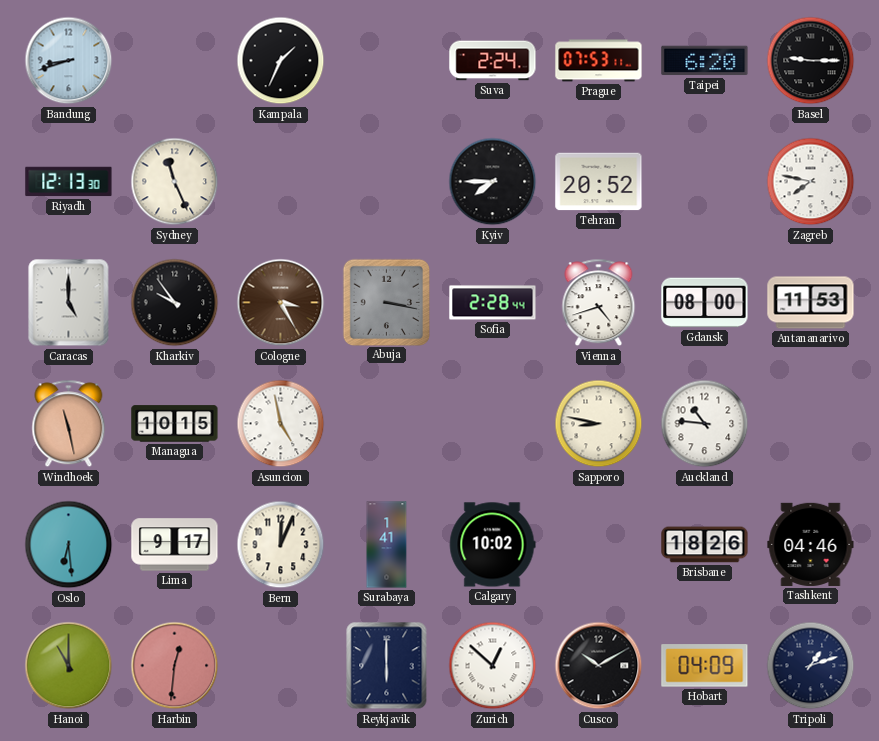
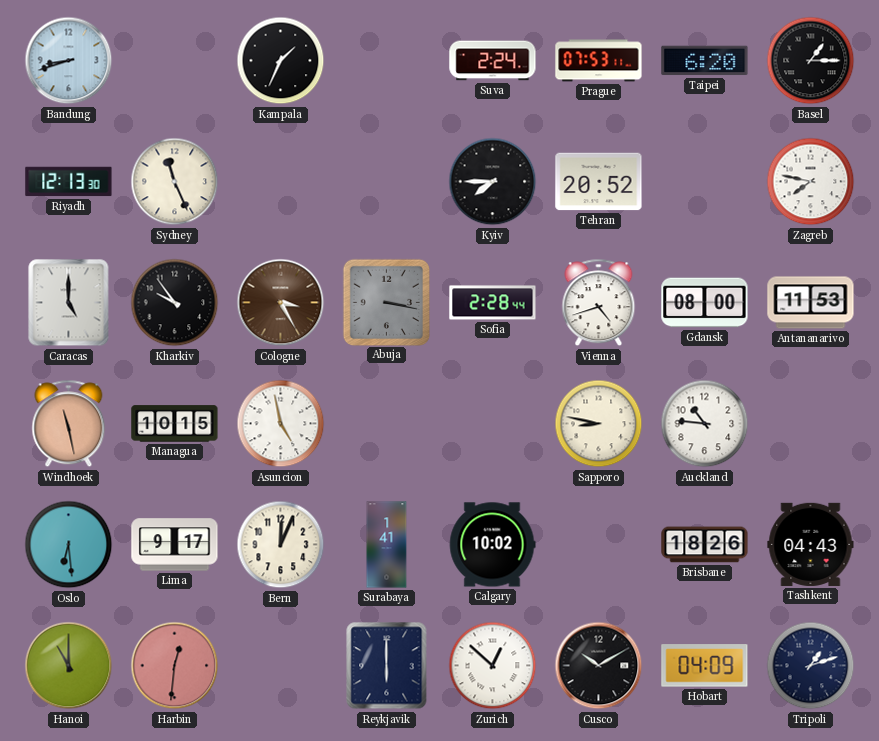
Basel: 9:15 -> 1:15 (811, 61)
Tashkent: 04:46 -> 04:43 (811, 544)
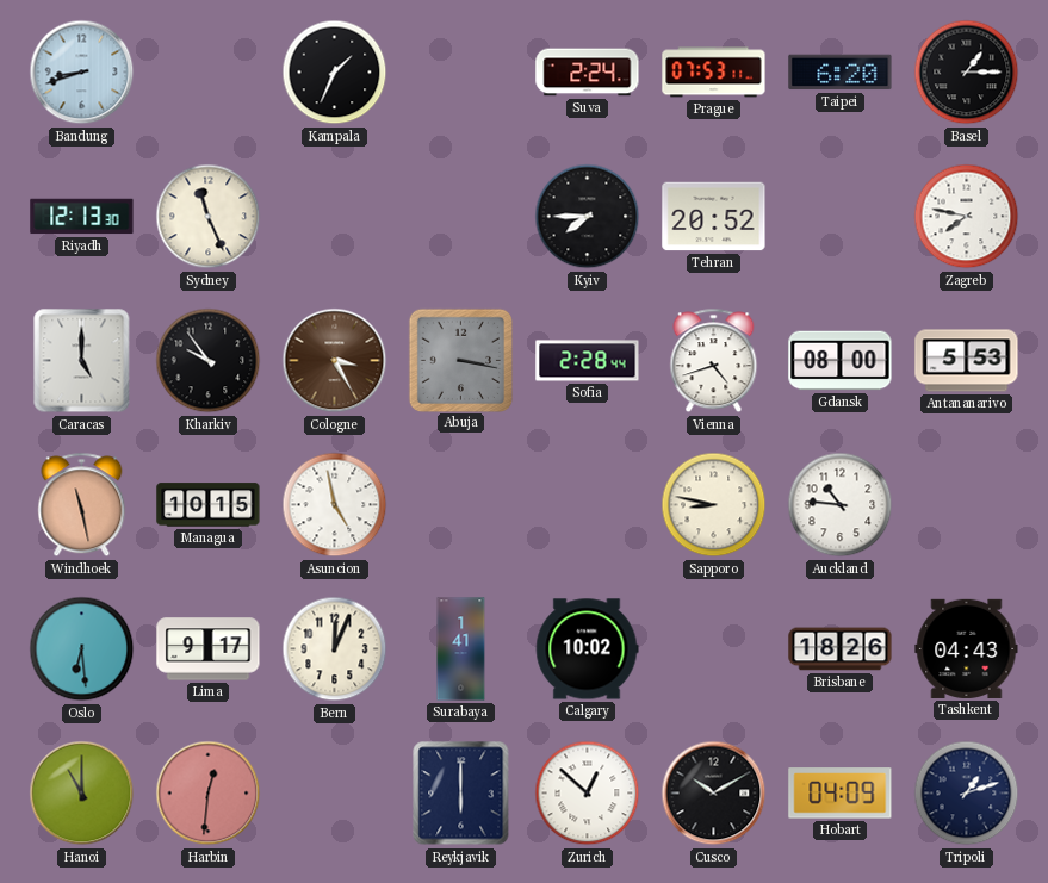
Antananarivo: 11:53 -> 5:53 (967, 361)
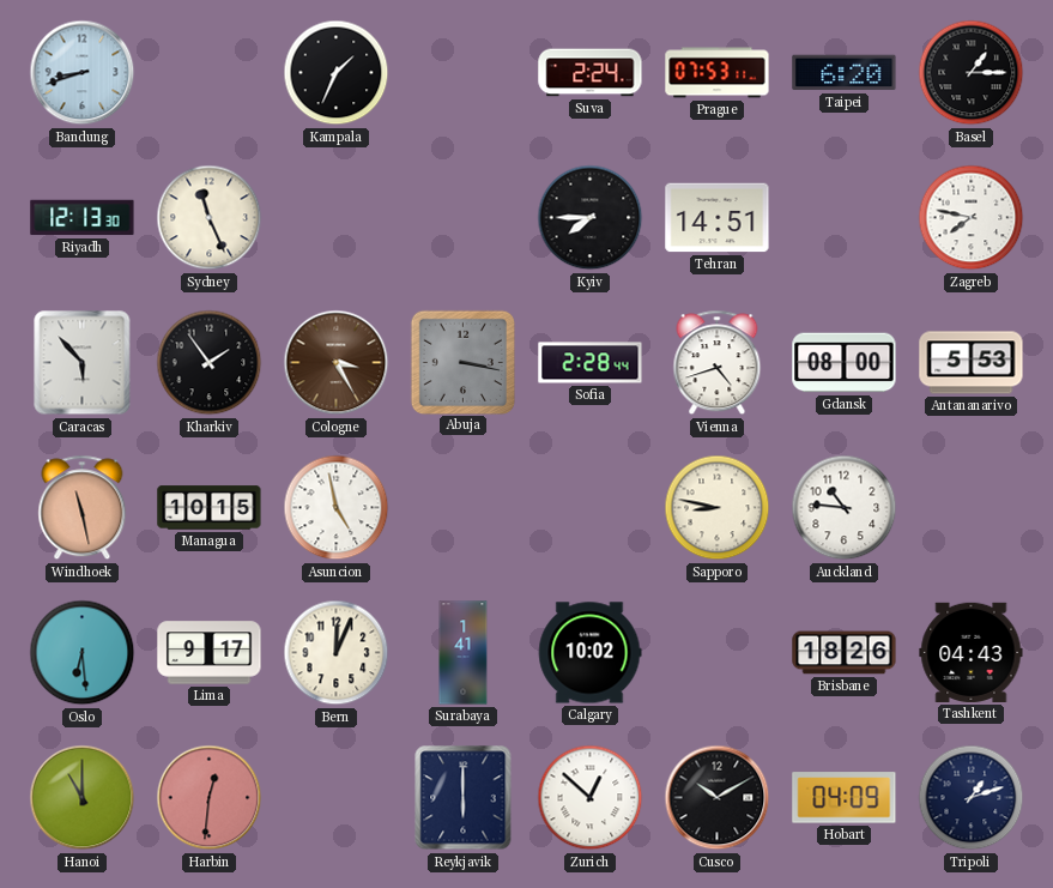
Tehran: 20:52 -> 14:51 (718, 218)
Caracas: 5:00 -> 5:53 (83, 363)
Kharkiv: 9:54 -> 1:54 (210, 363)
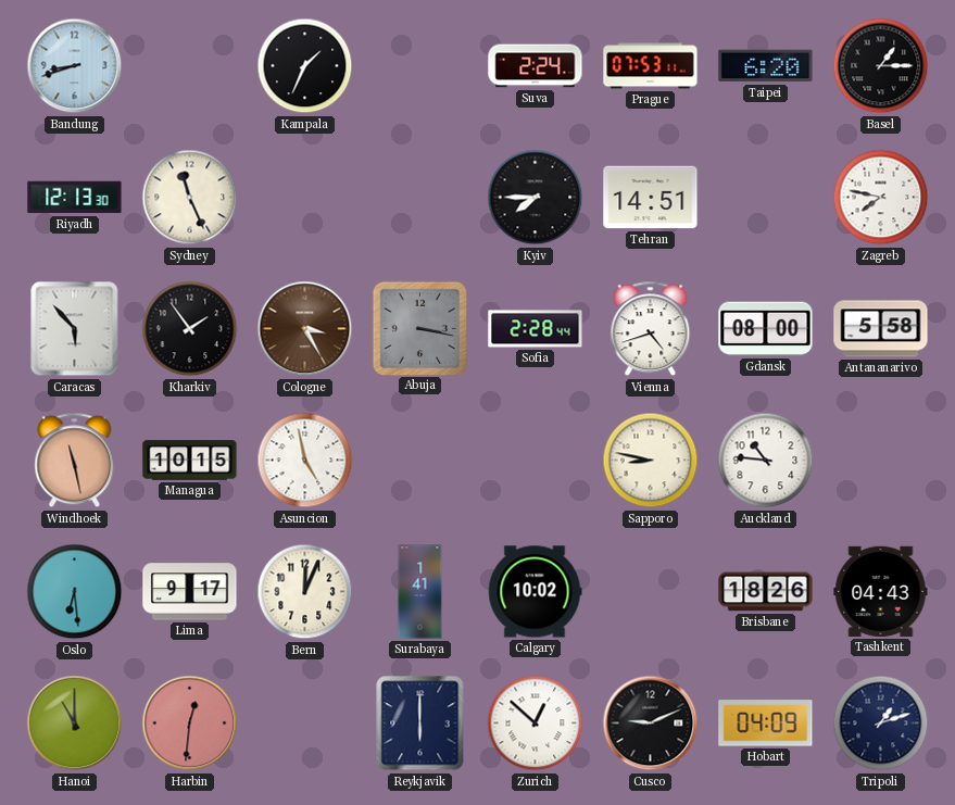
Antananarivo: 5:53 -> 5:58 (881, 329)
Cusco: 10:10 -> 9:11 (651, 724)
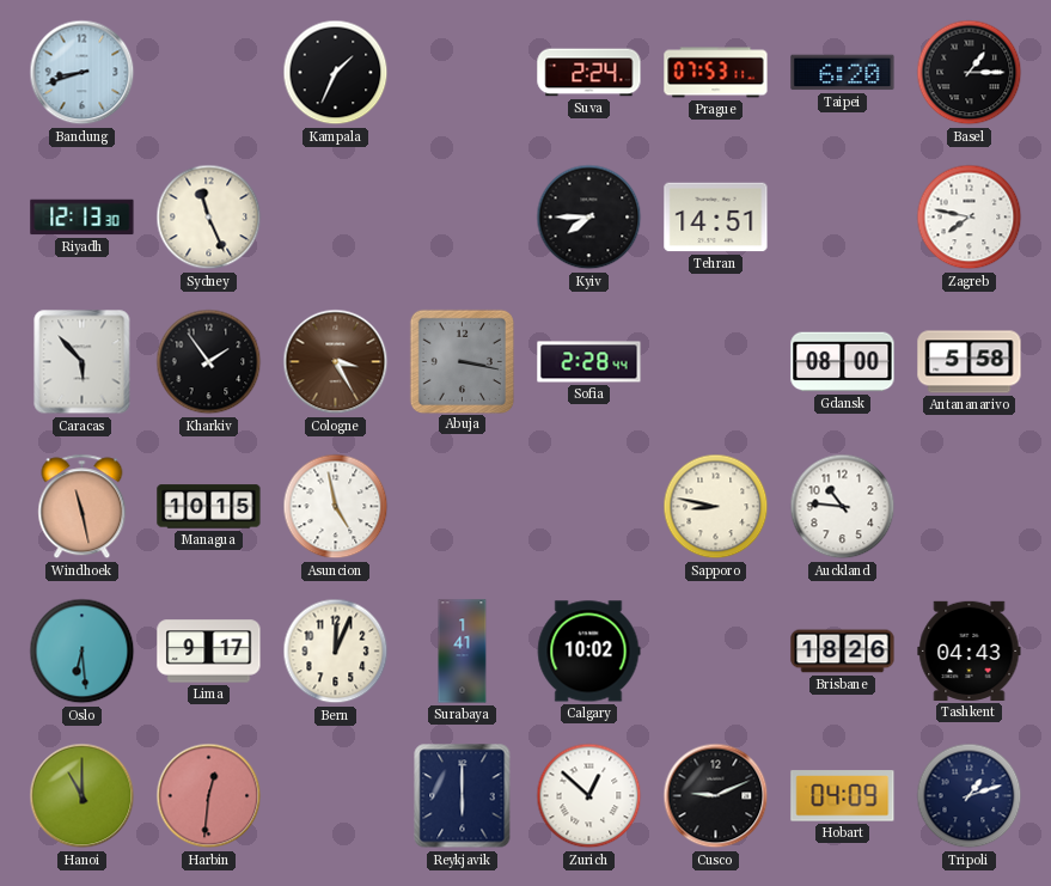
Vienna: 4:42 -> none (651, 329)
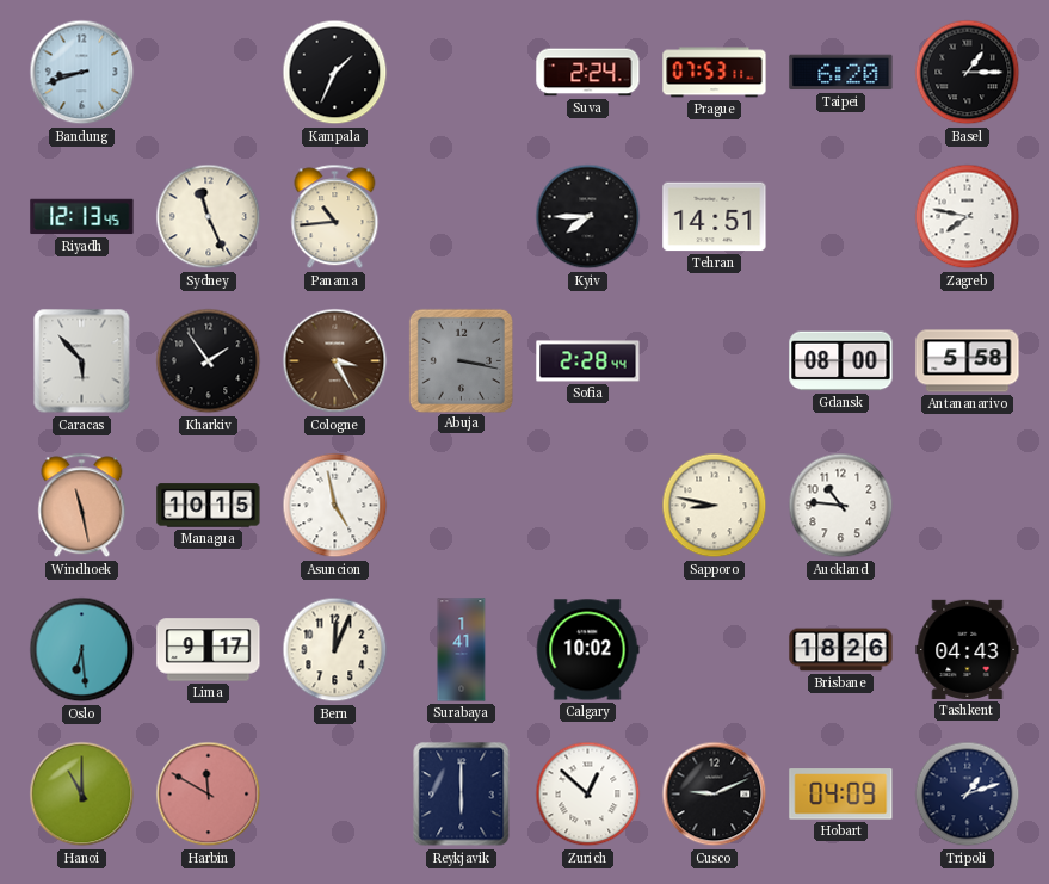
Riyadh: 12:13:30 -> 12:13:45 (82, 217)
Panama: none -> 10:44 (335, 217)
Harbin: 12:31 -> 11:50 (209, 795)
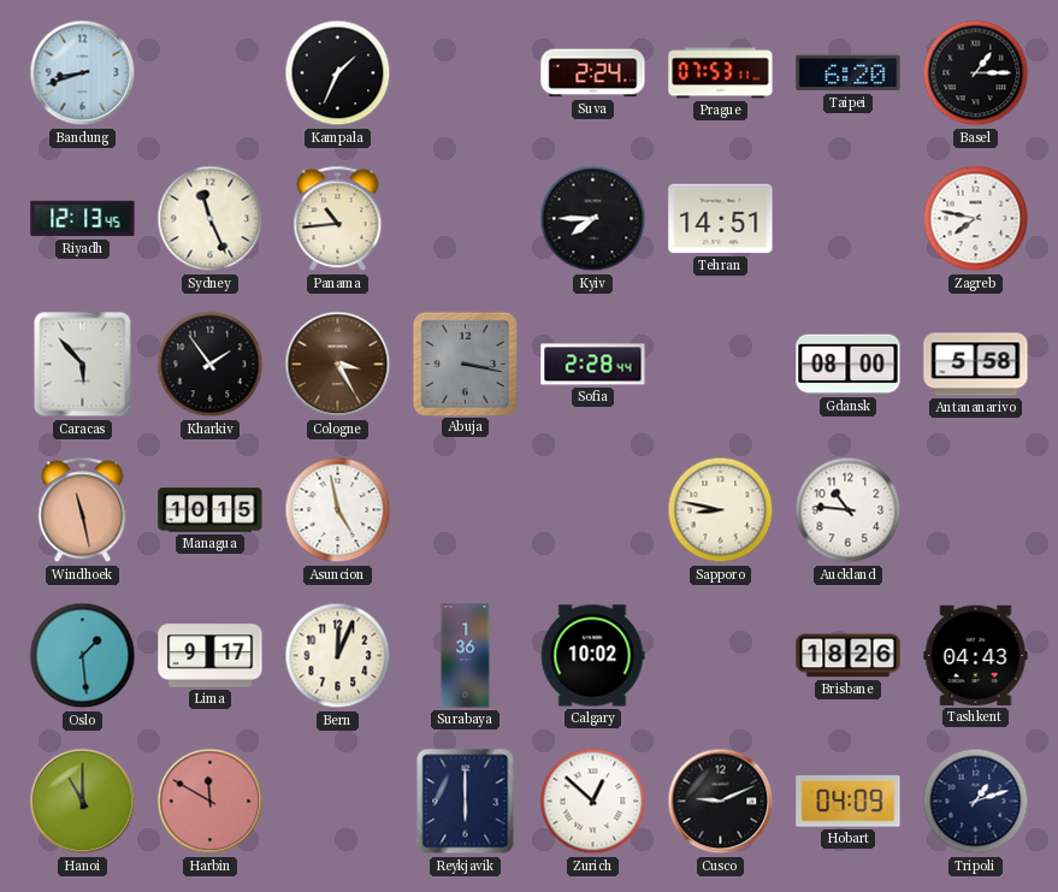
Oslo: 6:29 -> 1:29 (83, 656)
Surabaya: 1:41 -> 1:36 (466, 656)
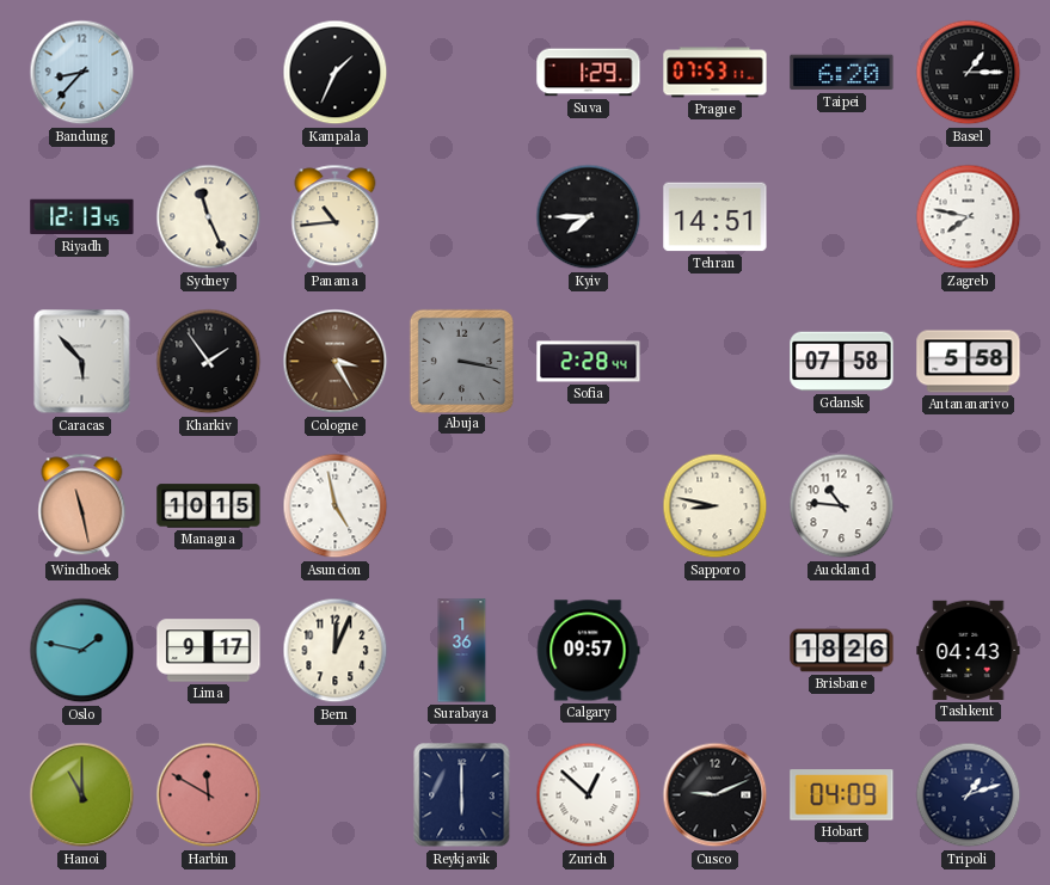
Bandung: 8:42 -> 8:37 (82, 73)
Suva: 2:24 -> 1:29 (589, 73)
Gdansk: 08:00 -> 07:58 (842, 362)
Oslo: 1:29 -> 1:47 (82, 651)
Calgary: 10:02 -> 09:57 (588, 651)
